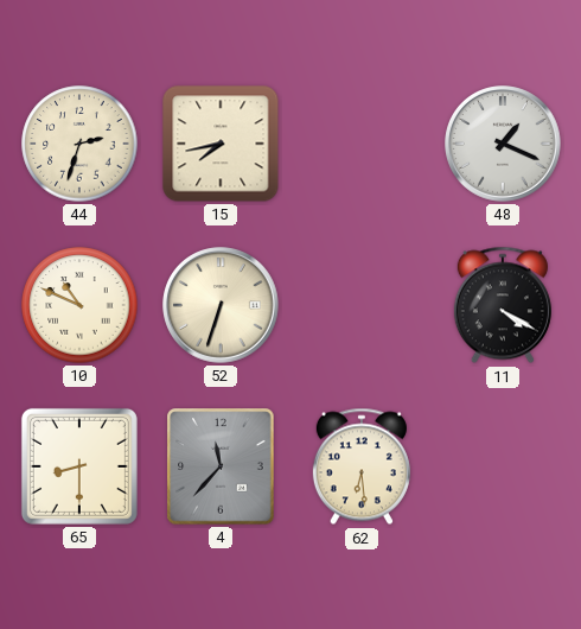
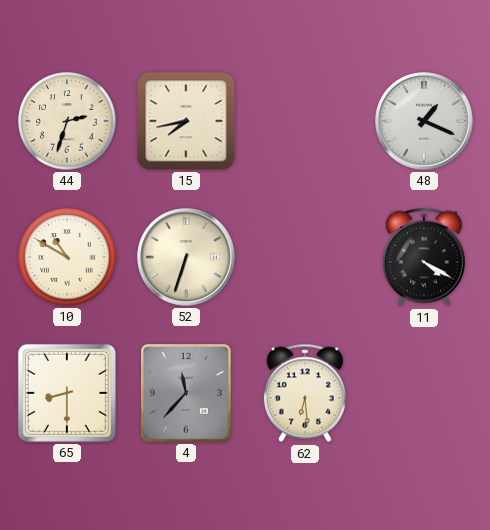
10: 10:49 -> 10:50 (67, 257)
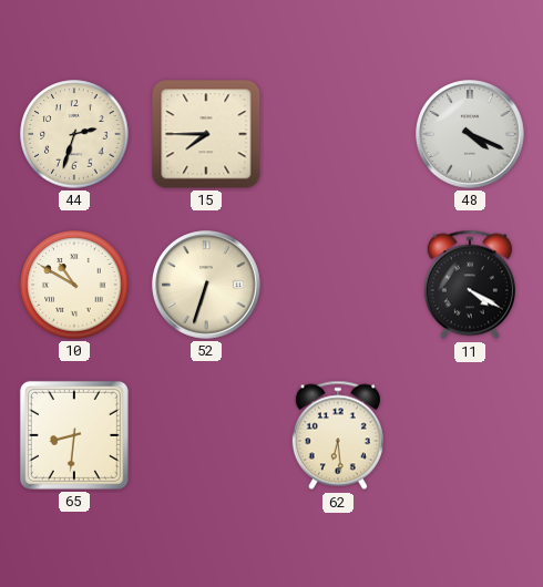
15: 7:43 -> 7:45 (206, 134)
48: 1:19 -> 4:19 (470, 134)
65: 8:30 -> 8:31 (74, 435)
4: 11:37 -> none (186, 393)
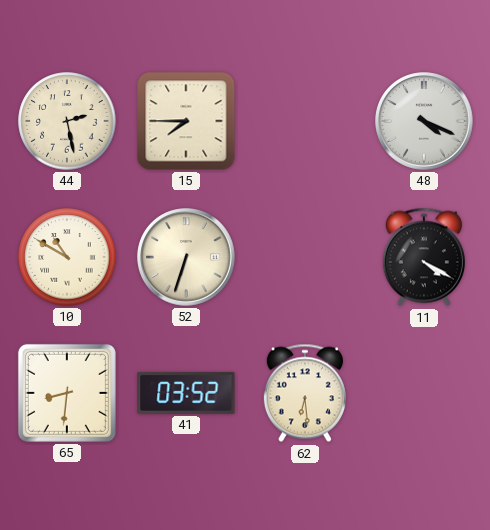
44: 2:33 -> 2:28 (67, 121)
41: none -> 03:52 (186, 393)
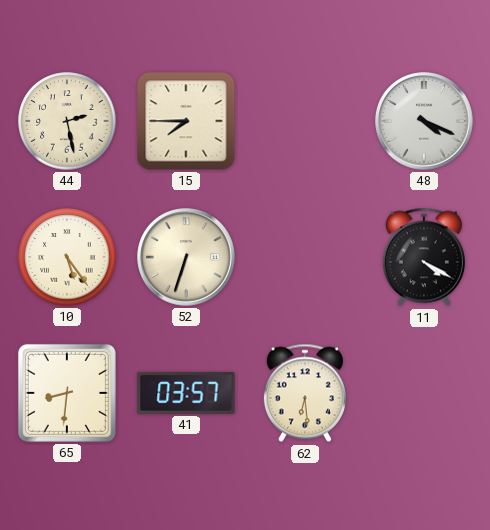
10: 10:50 -> 5:24 (67, 257)
41: 03:52 -> 03:57 (186, 393)
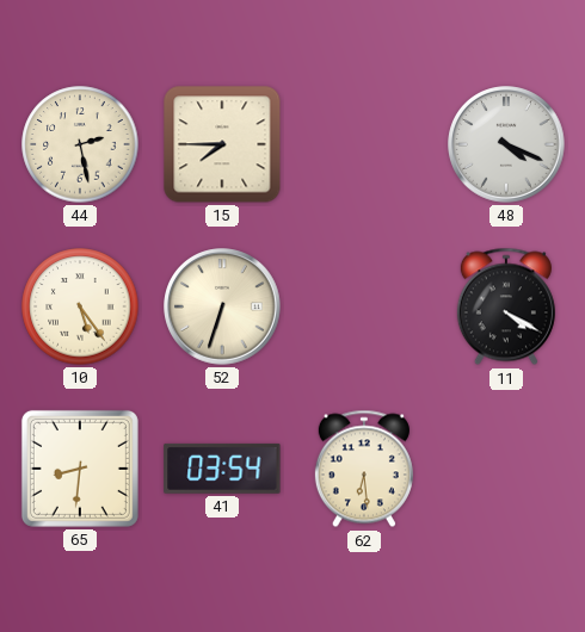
41: 03:57 -> 03:54 (222, 469)
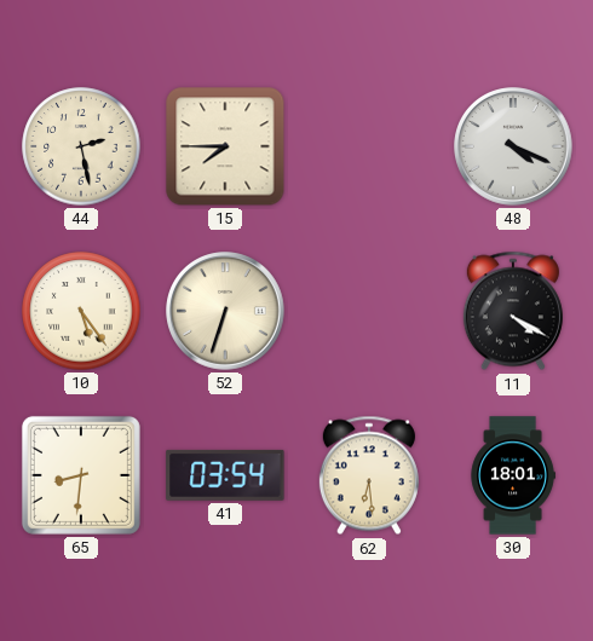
30: none -> 18:01 (513, 475)
